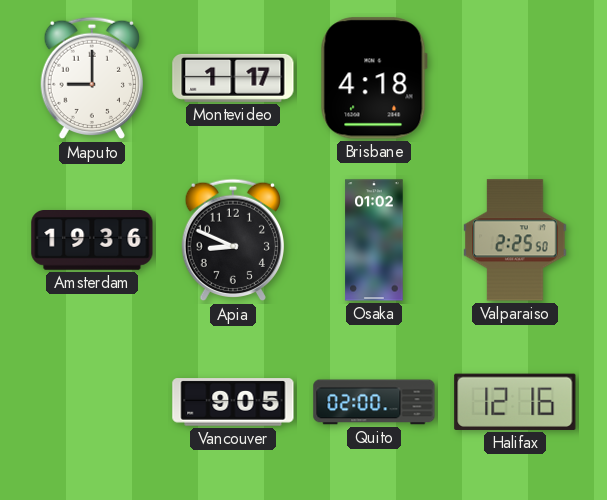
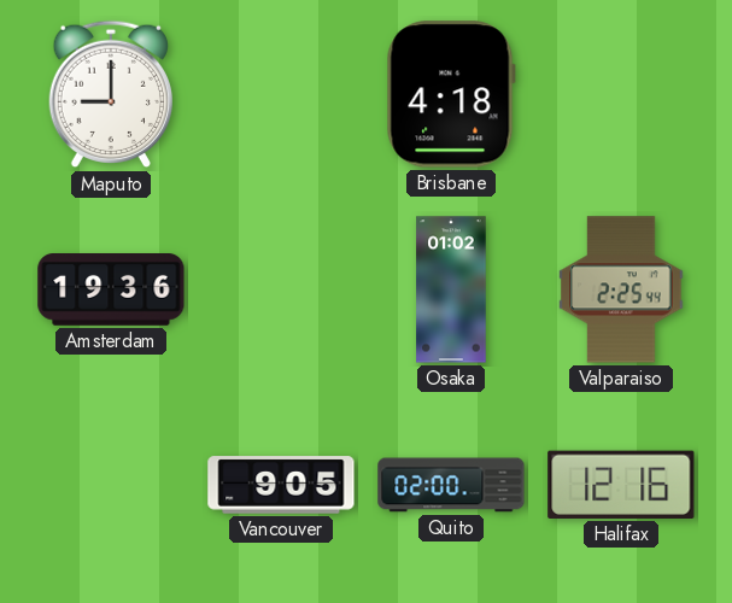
Montevideo: 1:17 -> none (233, 78)
Apia: 8:49 -> none (232, 240)
Valparaiso: 2:25:50 -> 2:25:44 (621, 289)
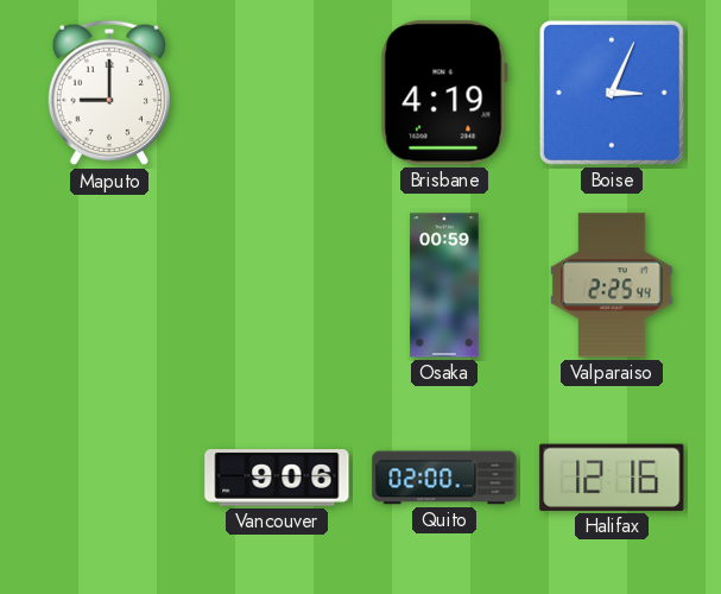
Brisbane: 4:18 -> 4:19 (444, 93)
Boise: none -> 3:04 (612, 93)
Amsterdam: 19:36 -> none (111, 291)
Osaka: 01:02 -> 00:59 (444, 285)
Vancouver: 9:05 -> 9:06 (277, 478)
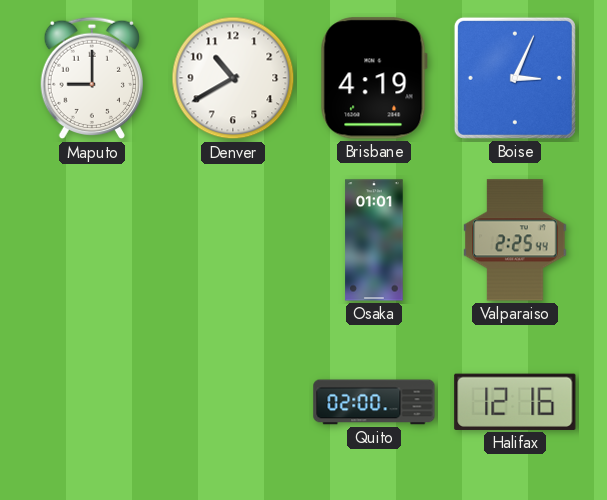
Denver: none -> 10:40 (233, 78)
Osaka: 00:59 -> 01:01 (374, 240)
Vancouver: 9:06 -> none (277, 478)
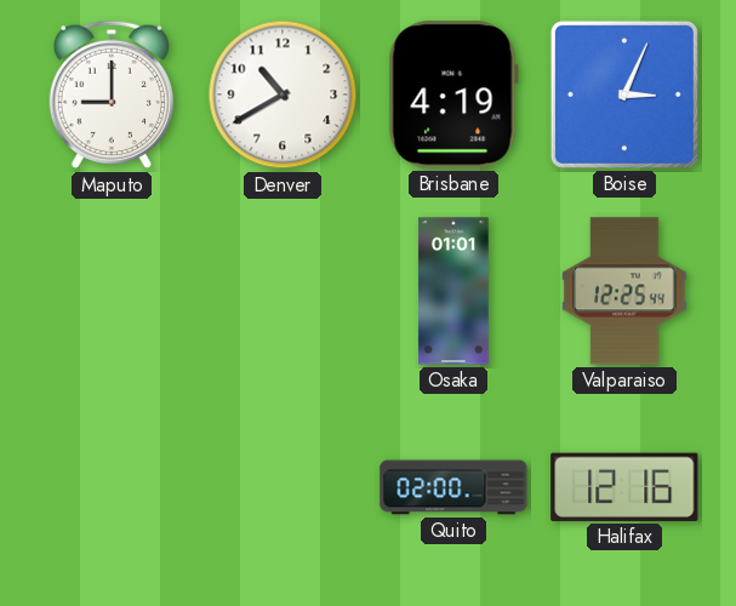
Valparaiso: 2:25 -> 12:25 (624, 291)
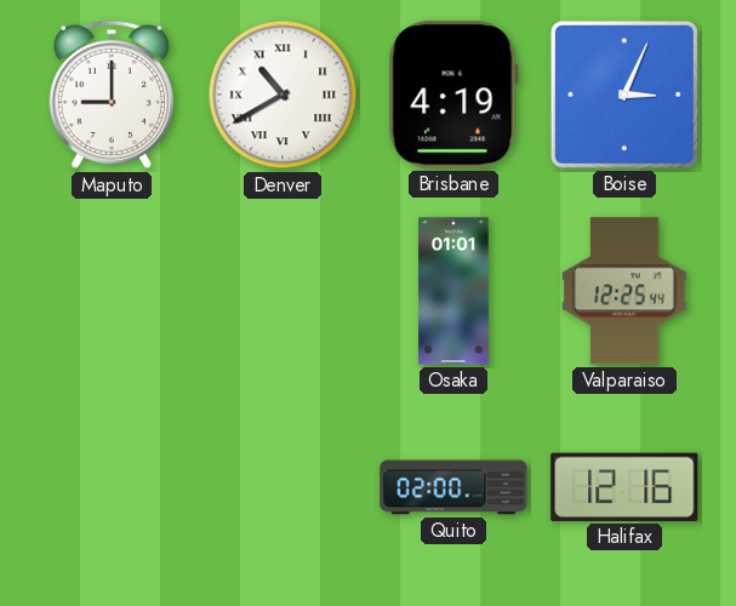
Denver numerals: Arabic -> Roman (283, 95)
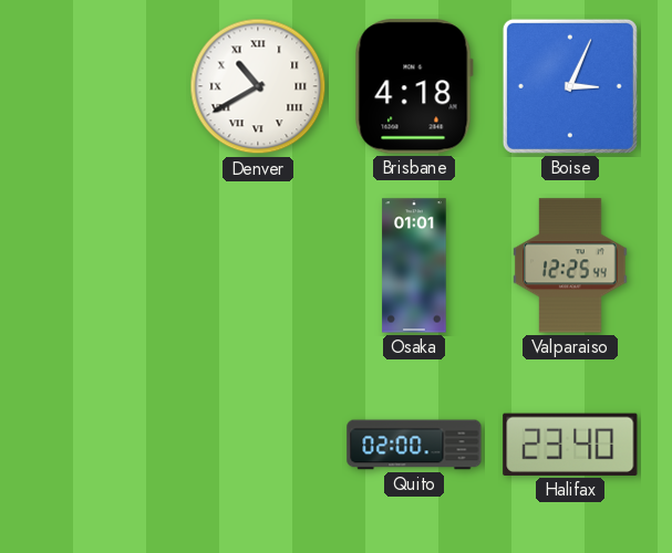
Maputo: 9:00 -> none (110, 95)
Brisbane: 4:19 -> 4:18 (414, 86)
Halifax: 12:16 -> 23:40 (570, 445)
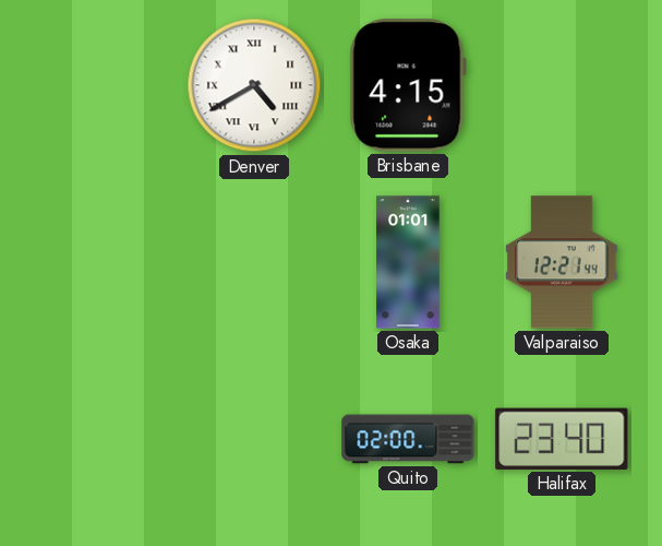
Denver: 10:40 -> 4:40 (254, 85)
Brisbane: 4:18 -> 4:15 (408, 85)
Boise: 3:04 -> none (570, 86)
Valparaiso: 12:25 -> 12:21 (562, 262)
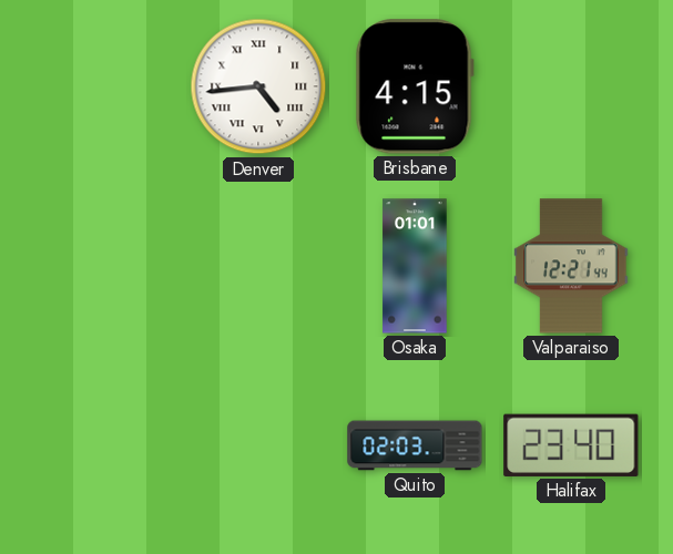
Denver: 4:40 -> 4:44 (258, 86)
Quito: 02:00 -> 02:03 (415, 445)
